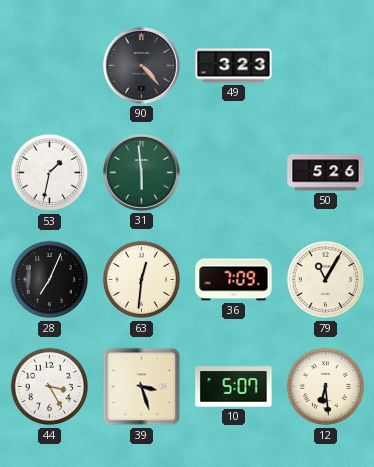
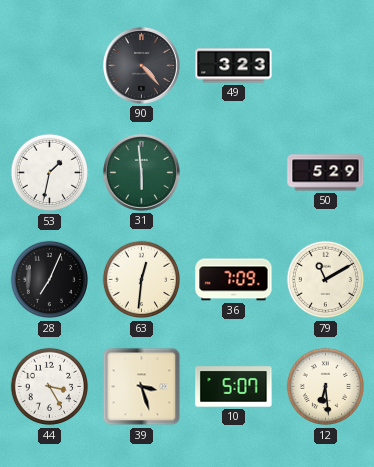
50: 5:26 -> 5:29 (326, 173)
79: 11:05 -> 11:10 (326, 280)
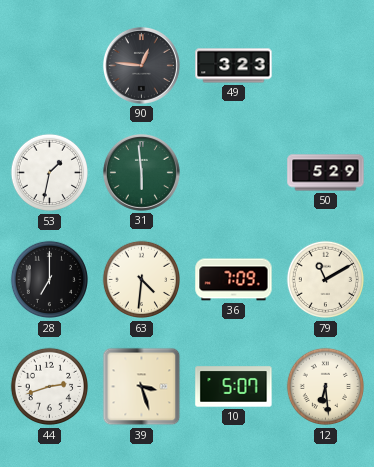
90: 4:23 -> 12:46 (141, 65)
28: 7:04 -> 7:00 (50, 280)
63: 12:31 -> 4:31 (142, 280)
44: 3:25 -> 2:42 (50, 387)
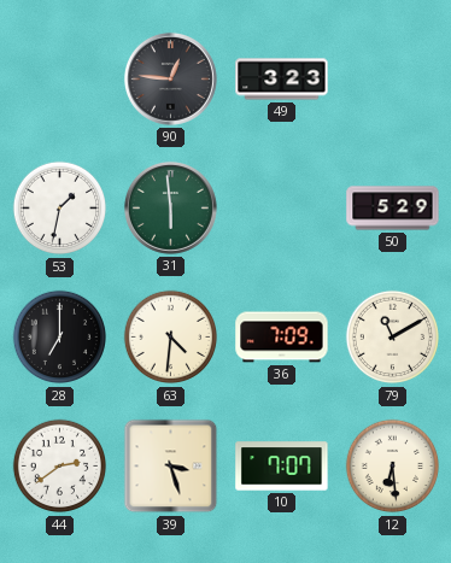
44: 2:42 -> 2:39 (60, 467)
10: 5:07 -> 7:07 (282, 467)
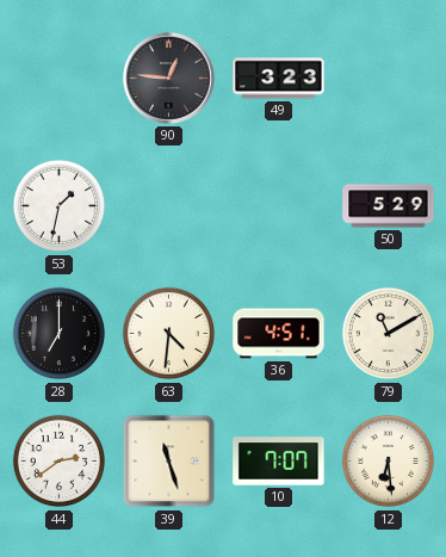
31: 5:59 -> none (170, 207)
36: 7:09 -> 4:51 (279, 334)
39: 3:27 -> 11:27 (169, 462)
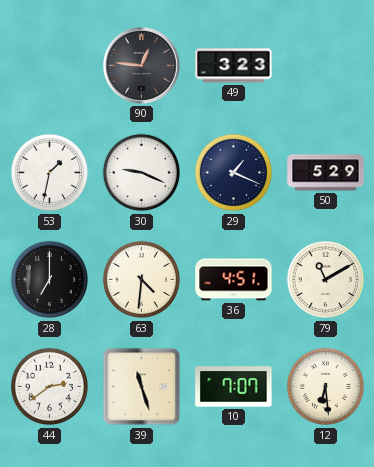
30: none -> 9:19 (142, 173)
29: none -> 1:19 (234, 173)
